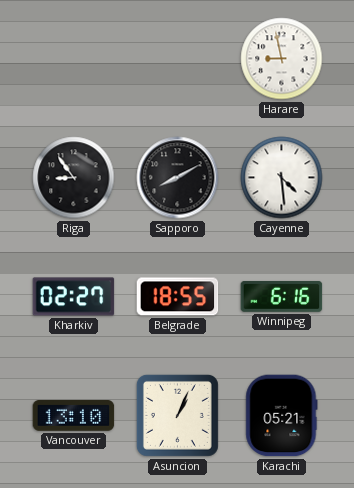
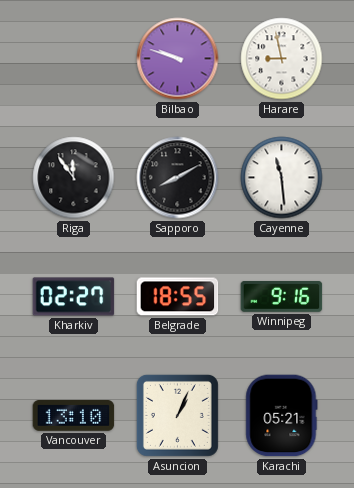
Bilbao: none -> 9:48 (178, 59)
Riga: 8:54 -> 11:54 (74, 178)
Cayenne: 4:29 -> 11:29 (282, 178)
Winnipeg: 6:16 -> 9:16 (282, 297)
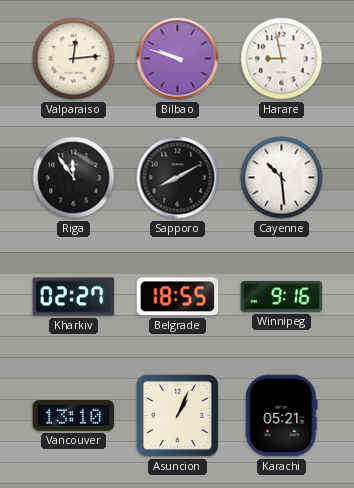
Valparaiso: none -> 12:14 (74, 59)
Cayenne: 11:29 -> 10:29 (282, 178)
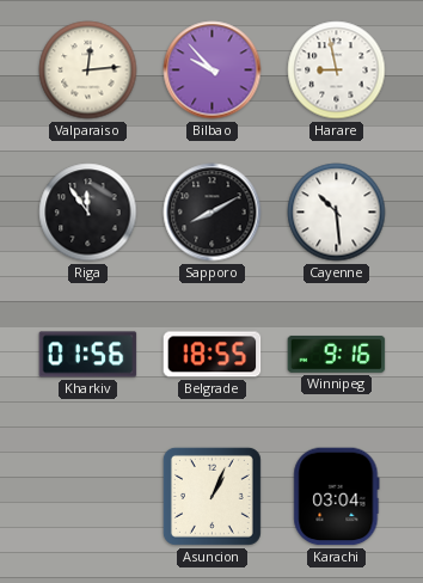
Bilbao: 9:48 -> 9:53 (213, 70)
Kharkiv: 02:27 -> 01:56 (88, 355)
Vancouver: 13:10 -> none (74, 416)
Karachi: 05:21 -> 03:04 (337, 497)
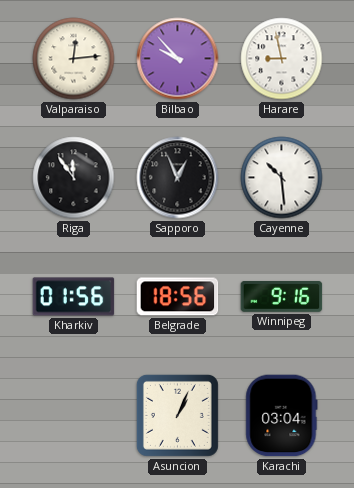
Sapporo: 8:10 -> 12:56 (178, 178)
Belgrade: 18:55 -> 18:56 (178, 297)
